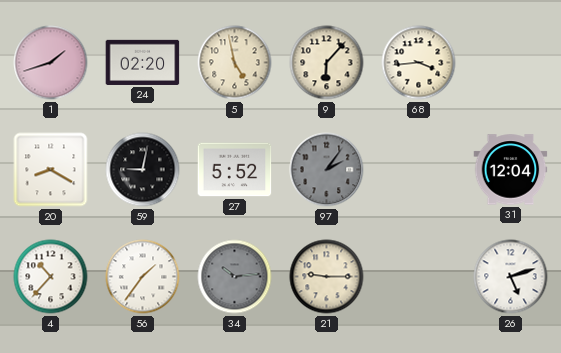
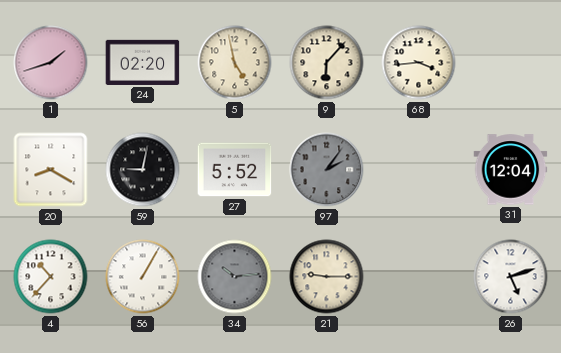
56: 1:36 -> 1:05 (143, 277)
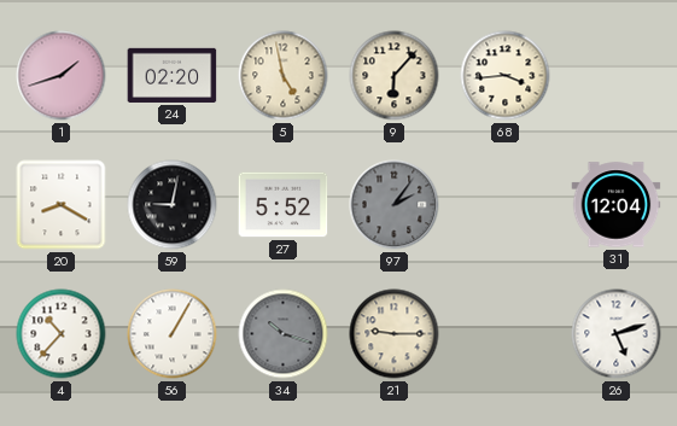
34: 10:14 -> 10:18 (284, 334)
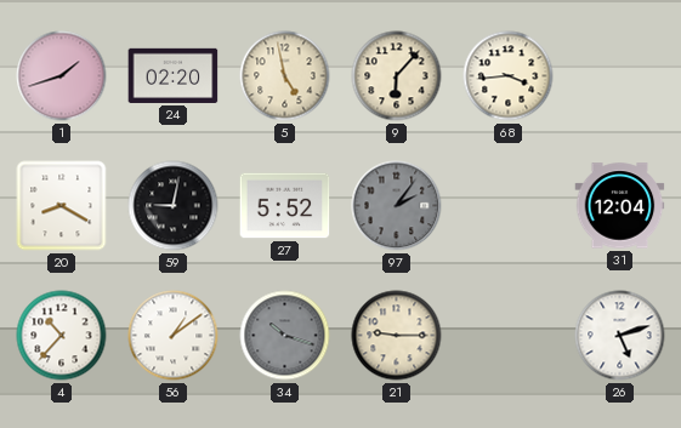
56: 1:05 -> 1:09 (174, 336)
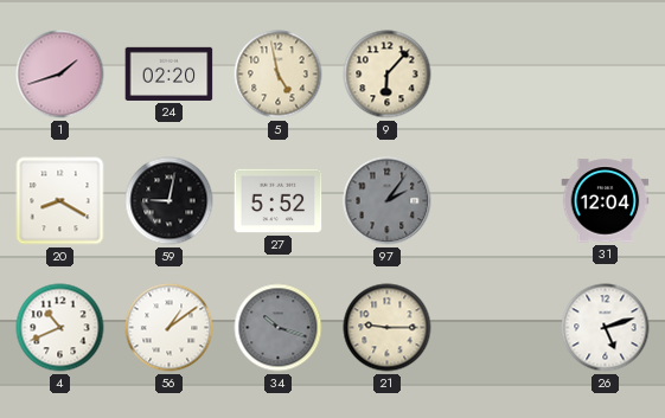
68: 3:44 -> none (509, 76)
4: 10:37 -> 10:41 (60, 328)
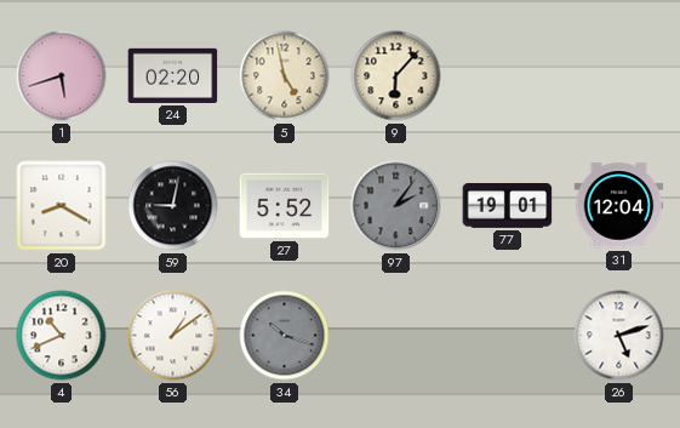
1: 1:42 -> 5:42 (62, 76)
77: none -> 19:01 (508, 206)
21: 9:15 -> none (388, 328)
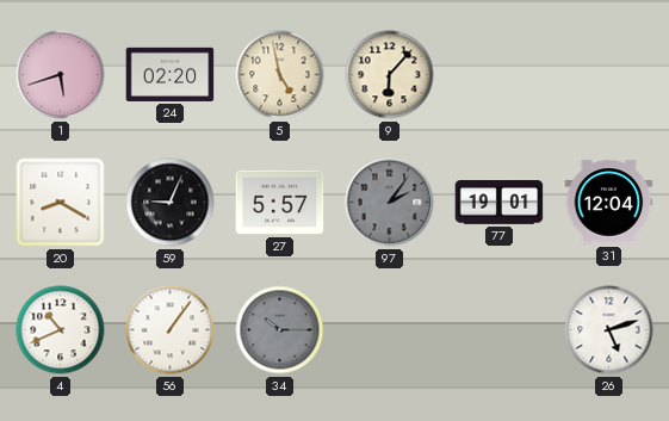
59: 9:02 -> 9:04 (171, 203)
27: 5:52 -> 5:57 (280, 203)
56: 1:09 -> 1:06 (171, 330)
34: 10:18 -> 10:15 (280, 330)
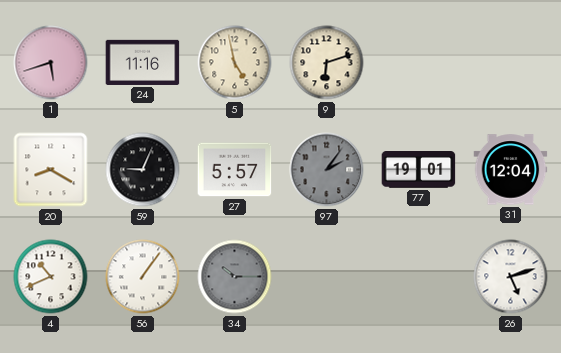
24: 02:20 -> 11:16 (143, 62)
9: 6:07 -> 6:12 (327, 63)
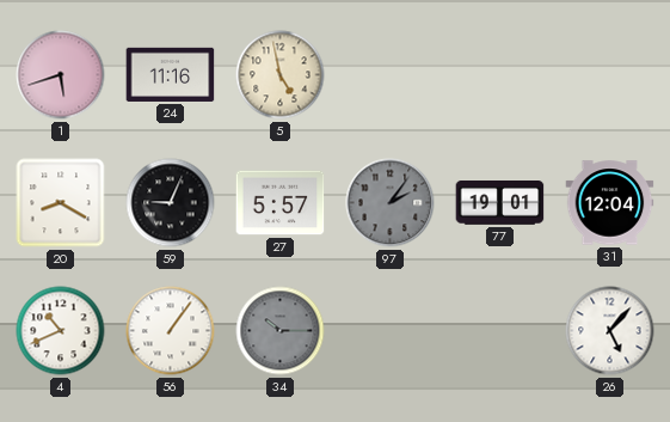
9: 6:12 -> none (327, 63)
26: 5:12 -> 5:07 (610, 331)
